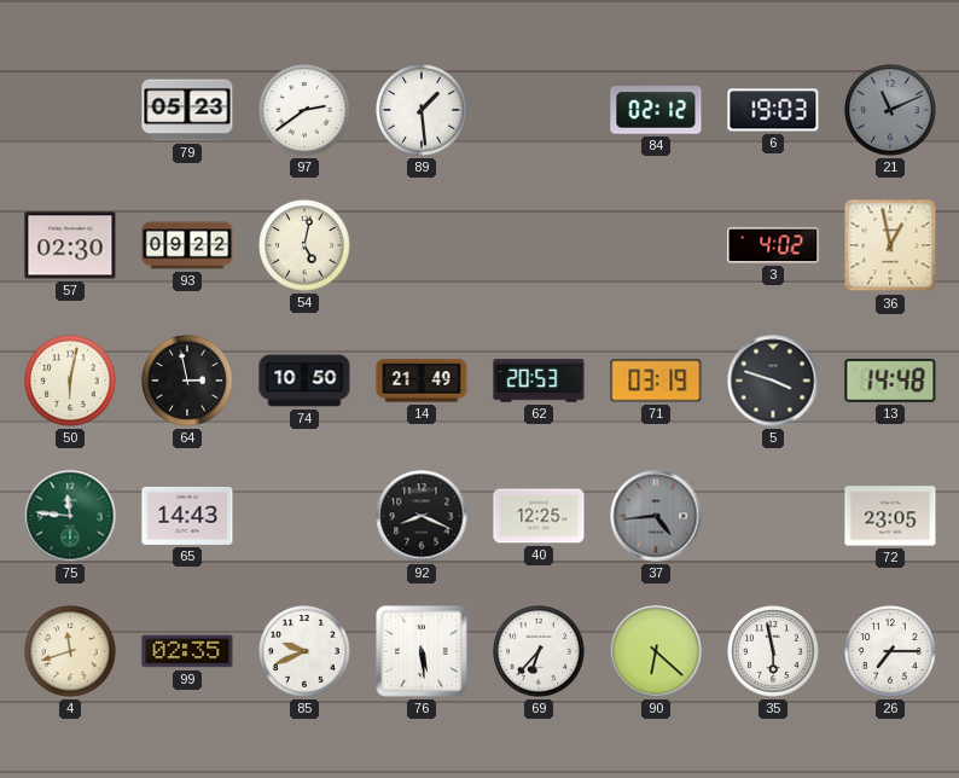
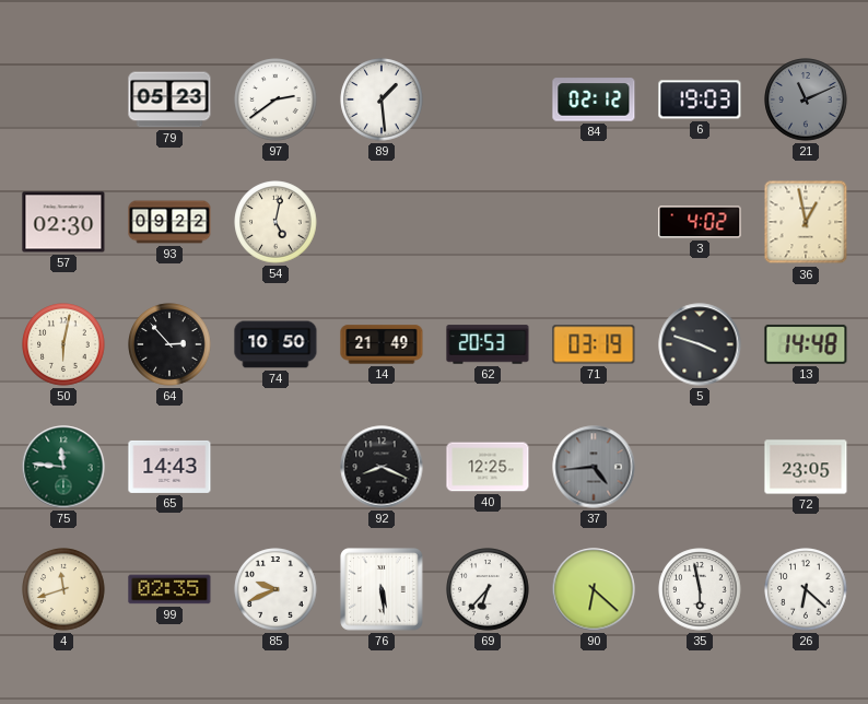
64: 2:58 -> 2:53 (169, 344)
26: 7:15 -> 6:22 (806, 589)
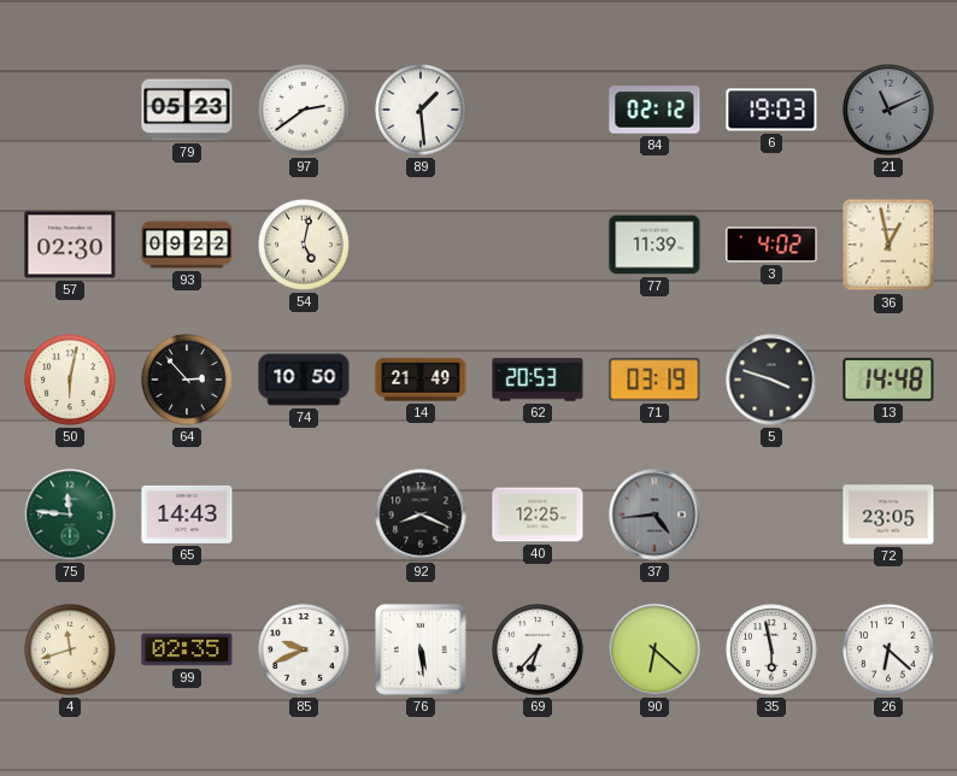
77: none -> 11:39 (654, 245)
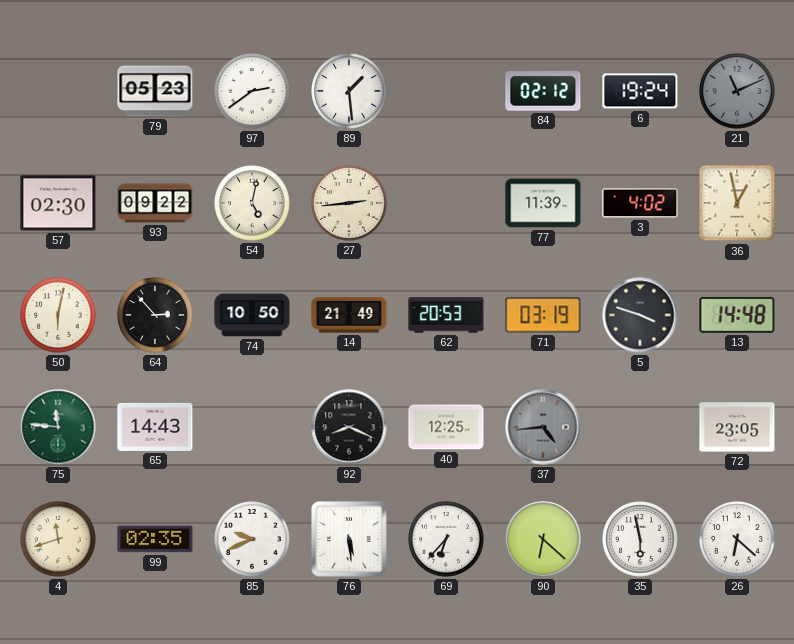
6: 19:03 -> 19:24 (640, 91)
27: none -> 2:44 (349, 203)
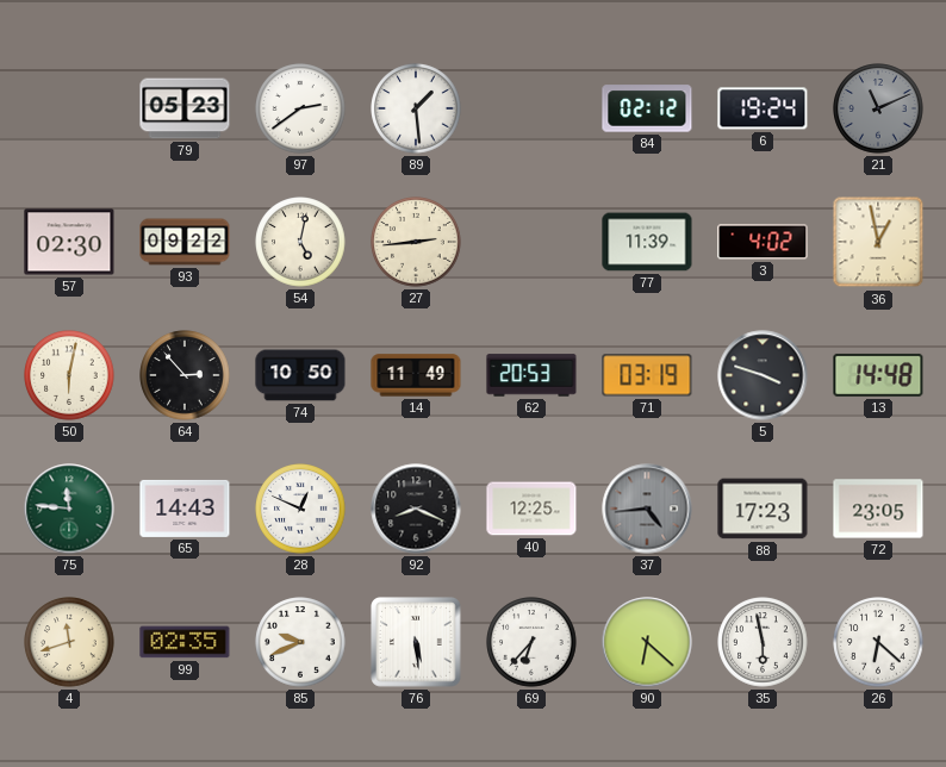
14: 21:49 -> 11:49 (416, 375)
28: none -> 12:49 (300, 509)
88: none -> 17:23 (763, 509)
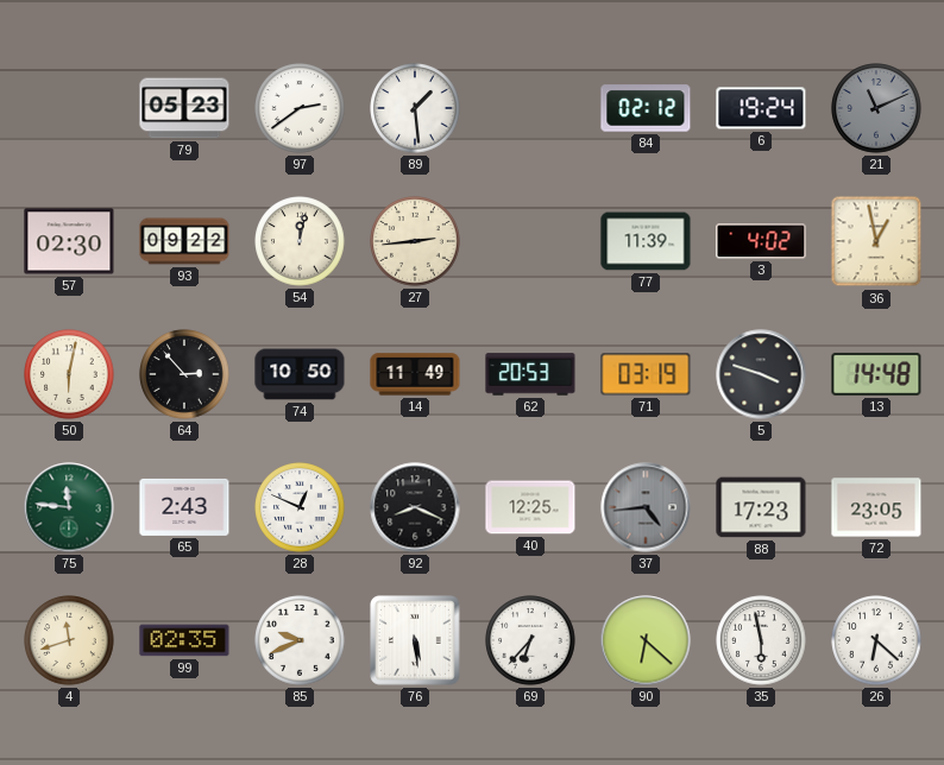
54: 5:02 -> 12:02 (300, 241)
65: 14:43 -> 2:43 (184, 507)
